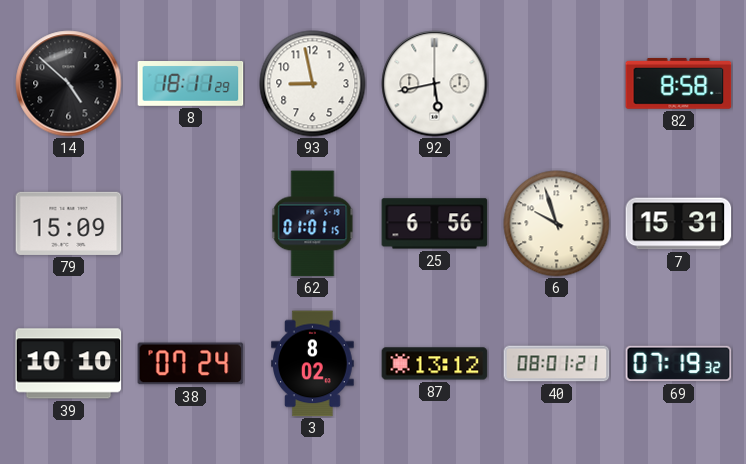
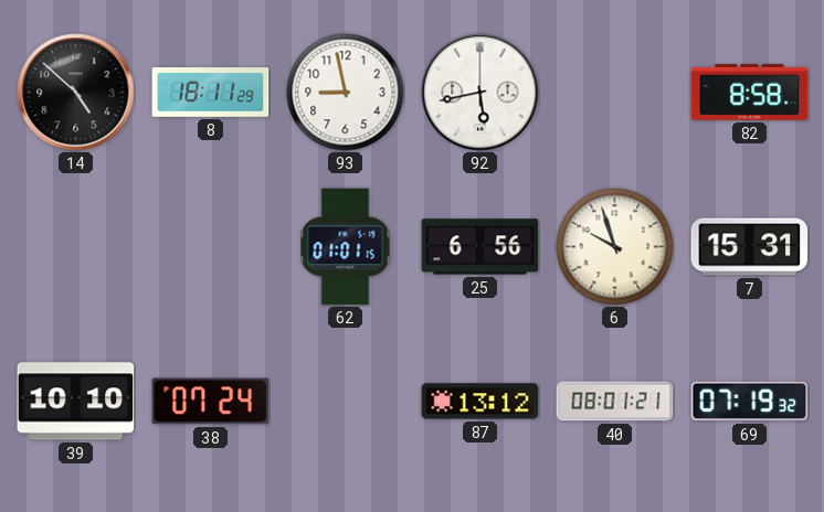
79: 15:09 -> none (69, 223)
3: 8:02 -> none (313, 364)
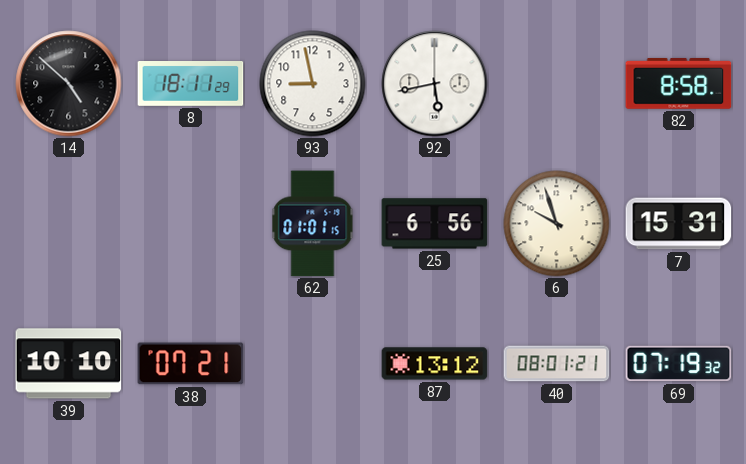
38: 07:24 -> 07:21 (191, 364)
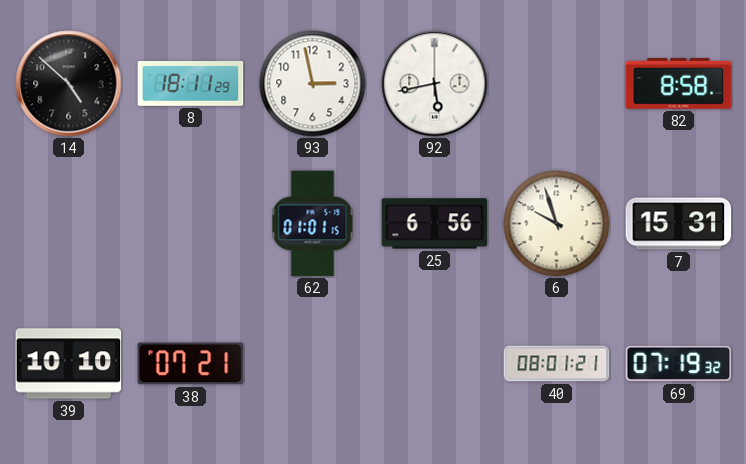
93: 8:58 -> 2:58 (313, 84)
87: 13:12 -> none (435, 364)
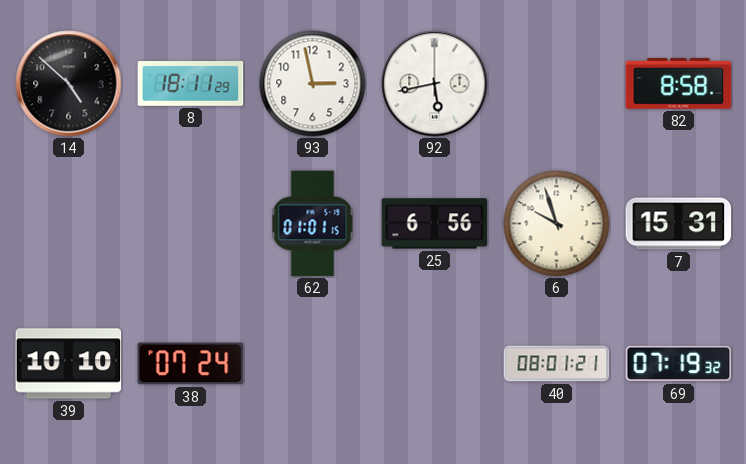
38: 07:21 -> 07:24 (191, 364)
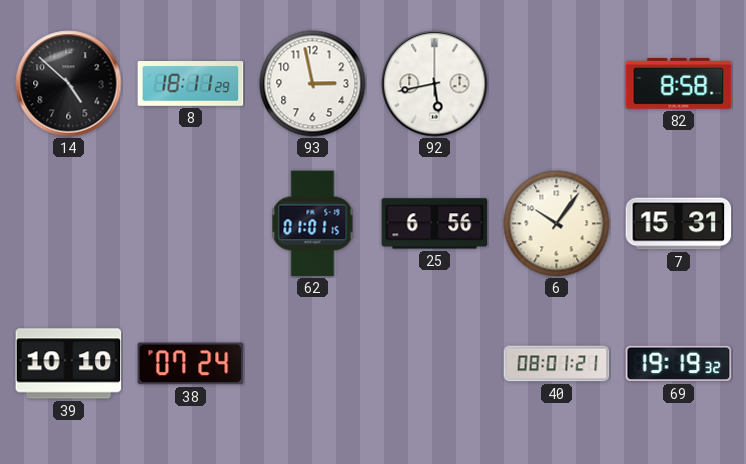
6: 9:57 -> 10:06 (557, 224)
69: 07:19 -> 19:19 (679, 364)
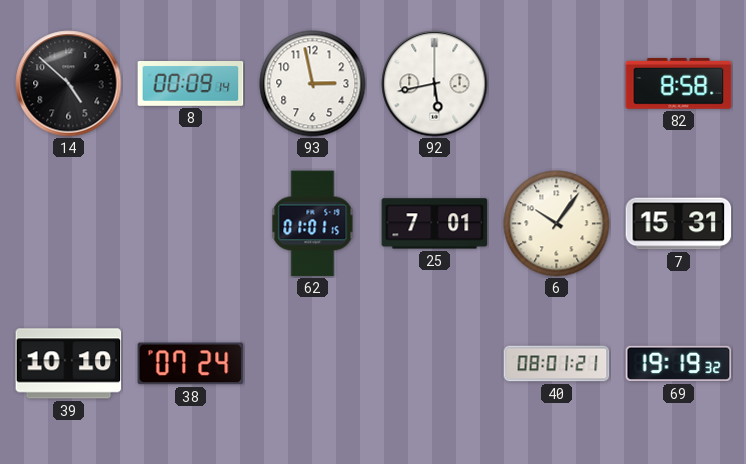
8: 18:11 -> 00:09 (191, 84)
25: 6:56 -> 7:01 (435, 224)
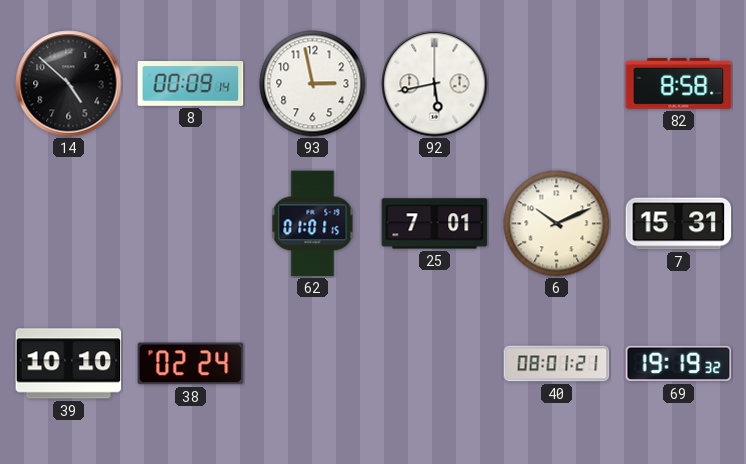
6: 10:06 -> 10:11 (557, 224)
38: 07:24 -> 02:24 (191, 364)
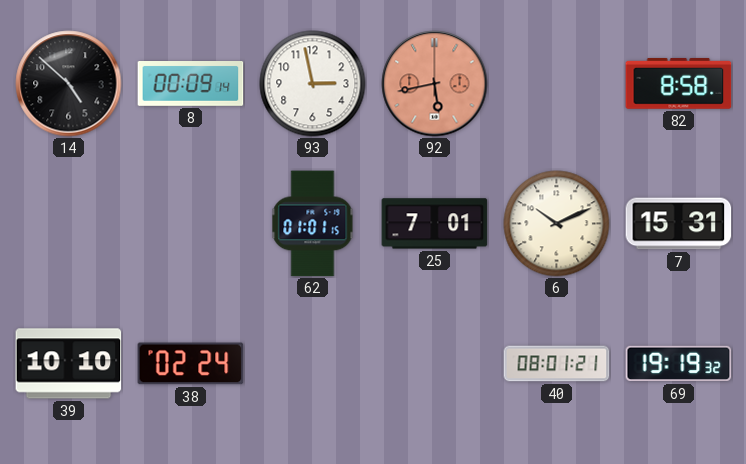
92 dial: white -> salmon (435, 84)
